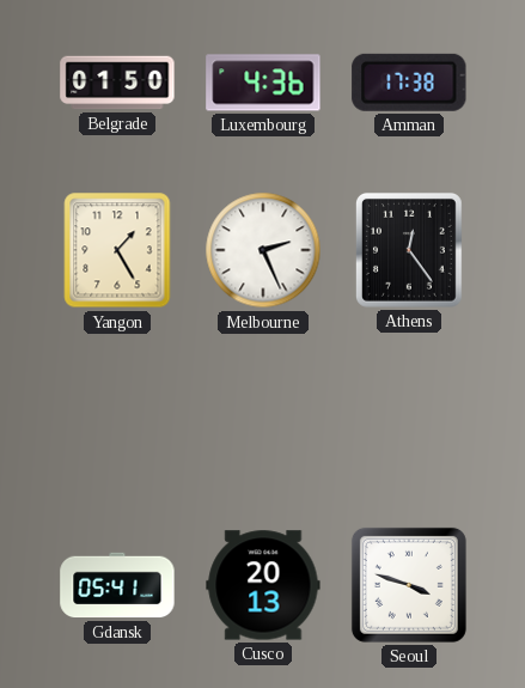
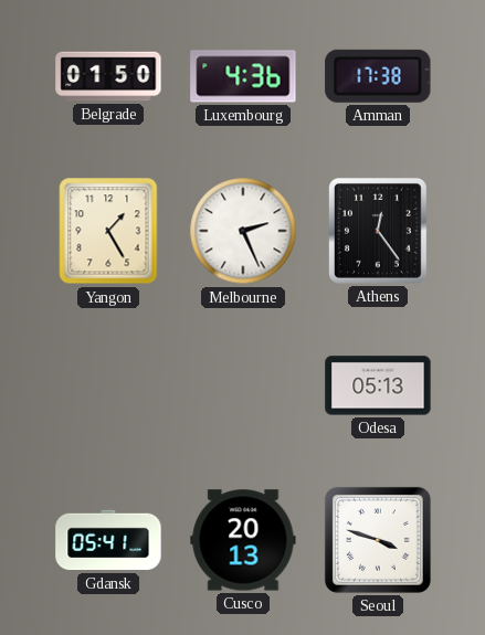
Odesa: none -> 05:13 (378, 385)
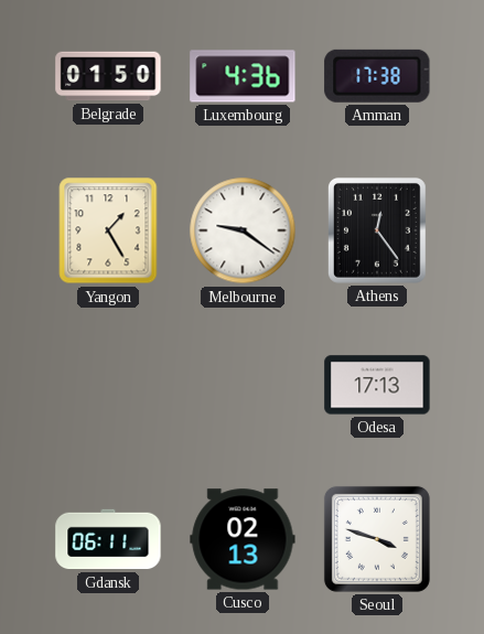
Melbourne: 2:26 -> 9:21 (243, 230)
Odesa: 05:13 -> 17:13 (377, 385)
Gdansk: 05:41 -> 06:11 (108, 539)
Cusco: 20:13 -> 02:13 (243, 539)
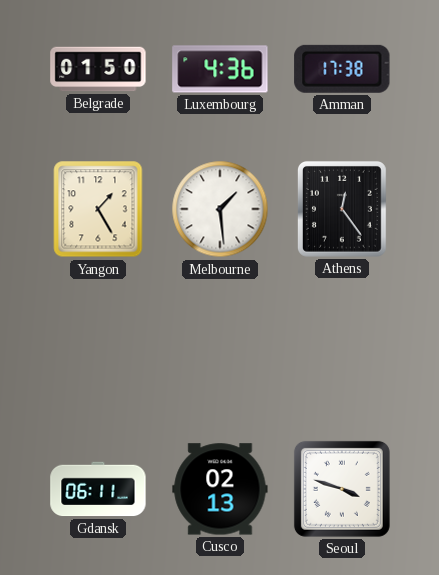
Melbourne: 9:21 -> 1:29 (220, 209)
Odesa: 17:13 -> none (377, 385)
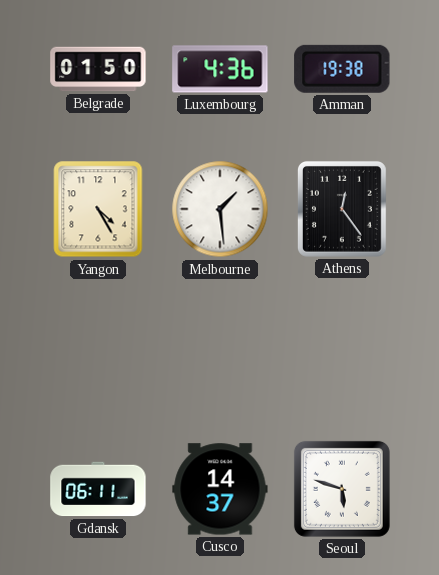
Amman: 17:38 -> 19:38 (342, 69)
Yangon: 1:25 -> 4:25 (98, 209)
Cusco: 02:13 -> 14:37 (220, 489)
Seoul: 3:48 -> 5:48 (342, 489)
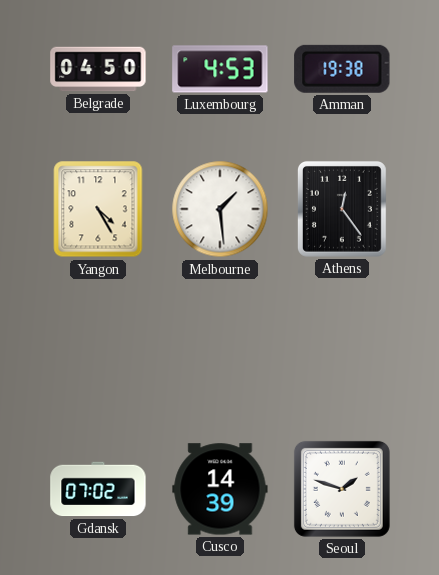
Belgrade: 01:50 -> 04:50 (98, 69)
Luxembourg: 4:36 -> 4:53 (220, 69)
Gdansk: 06:11 -> 07:02 (98, 489)
Cusco: 14:37 -> 14:39 (220, 489)
Seoul: 5:48 -> 1:48 (342, 489)
